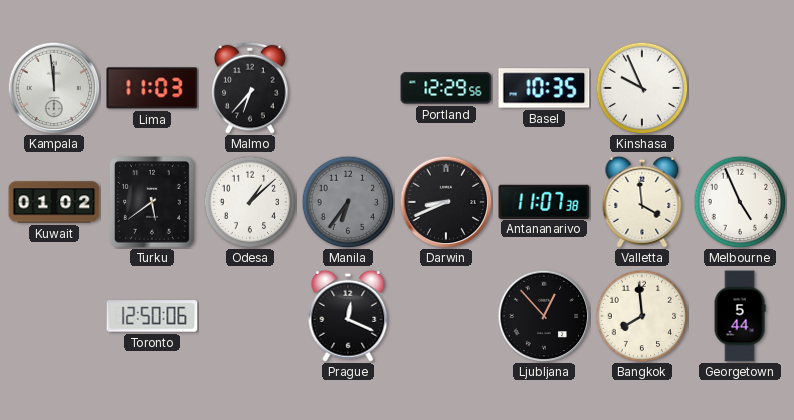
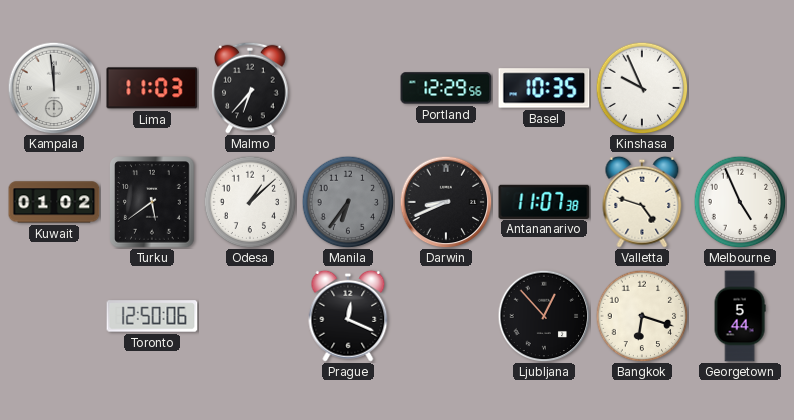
Valletta: 3:59 -> 4:48 (642, 202)
Bangkok: 7:59 -> 6:18 (642, 316)
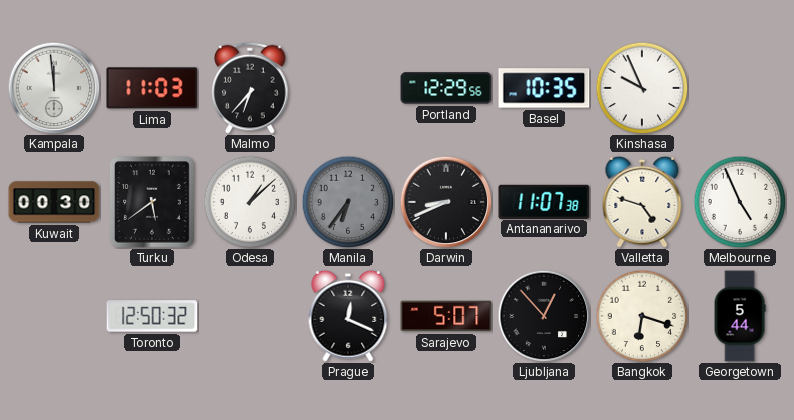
Kuwait: 01:02 -> 00:30 (54, 202)
Toronto: 12:50:06 -> 12:50:32 (152, 316)
Sarajevo: none -> 5:07 (446, 316)
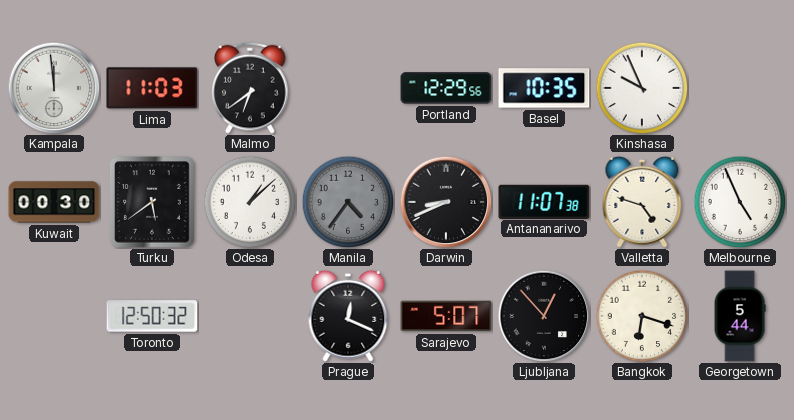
Malmo: 6:37 -> 6:39 (250, 88)
Manila: 6:36 -> 4:36 (348, 202)
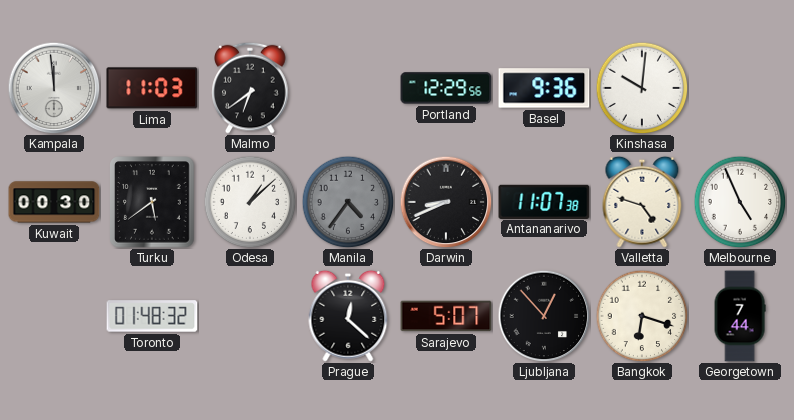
Basel: 10:35 -> 9:36 (544, 88)
Kinshasa: 9:56 -> 10:01 (642, 88)
Toronto: 12:50 -> 01:48 (152, 316)
Prague: 12:19 -> 12:22 (348, 316)
Georgetown: 5:44 -> 7:44 (740, 316)
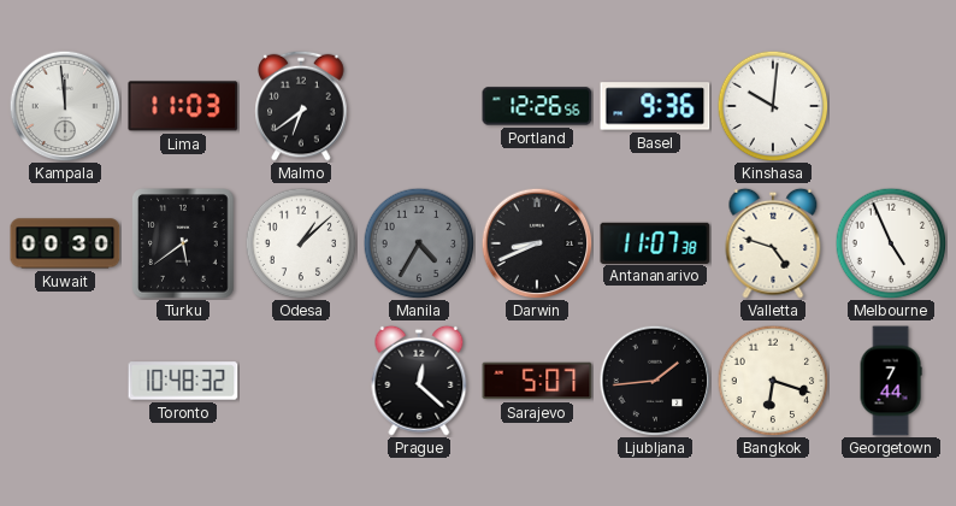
Portland: 12:29 -> 12:26 (537, 106)
Manila: 4:36 -> 4:35 (419, 243)
Toronto: 01:48 -> 10:48 (183, 381)
Ljubljana: 12:53 -> 1:44 (655, 381)
